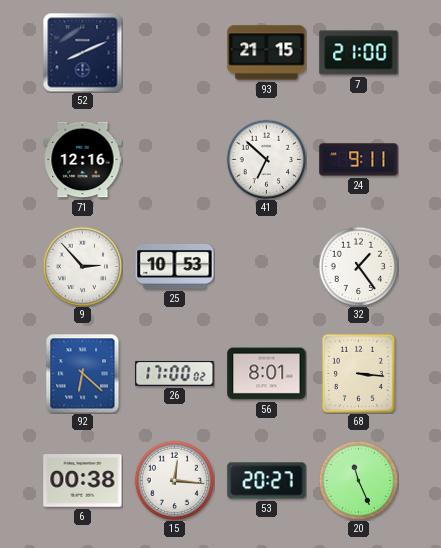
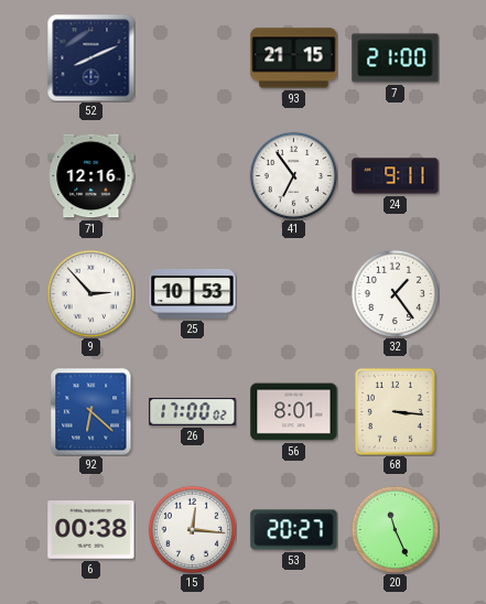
41: 6:52 -> 6:54 (293, 175)
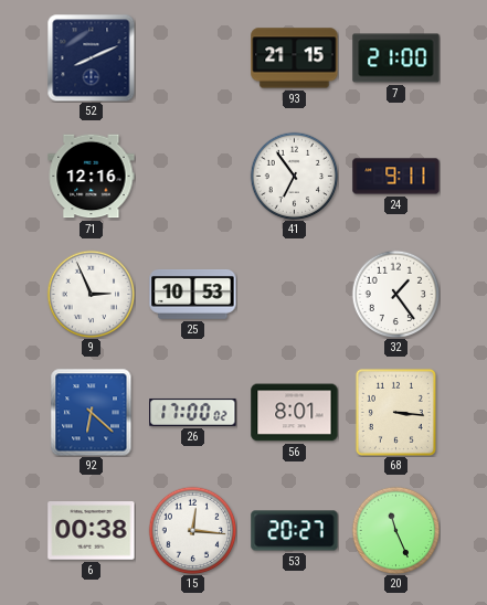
9: 2:53 -> 2:56 (91, 294)
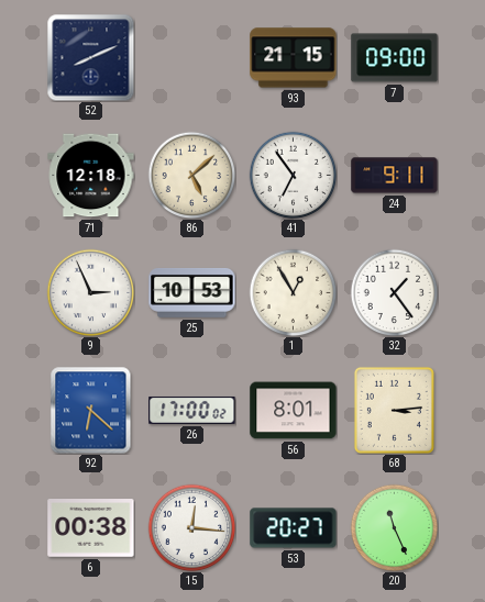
7: 21:00 -> 09:00 (395, 58)
71: 12:16 -> 12:18 (91, 176)
86: none -> 5:08 (191, 175)
1: none -> 12:55 (293, 292)
68: 3:16 -> 3:14 (394, 410)
